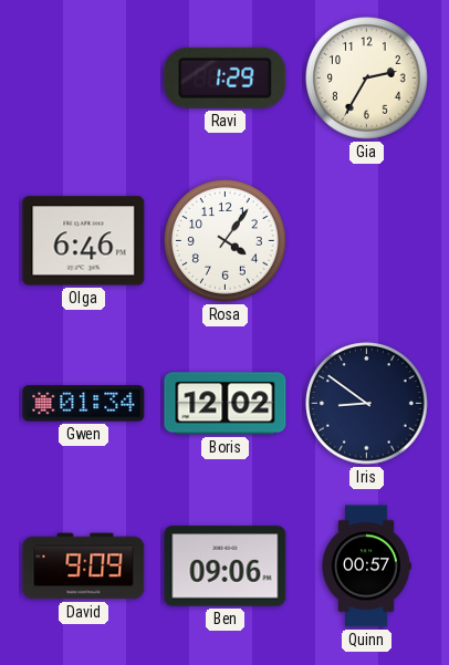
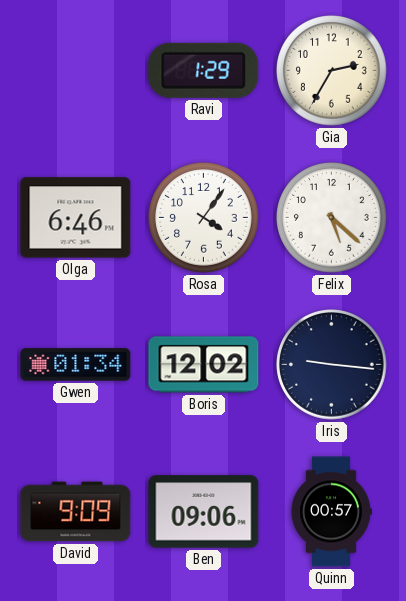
Felix: none -> 5:22 (332, 218)
Iris: 8:51 -> 9:16 (332, 365)
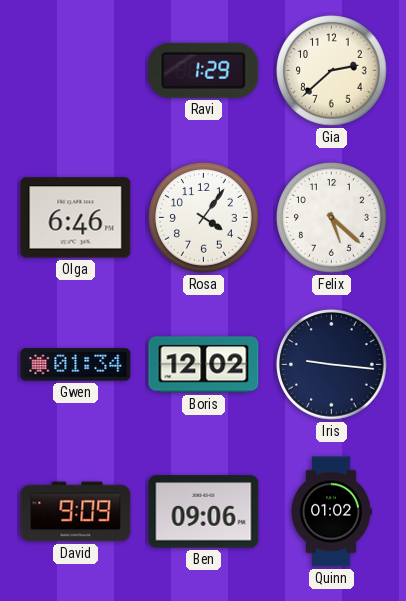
Gia: 2:35 -> 2:38 (332, 71)
Quinn: 00:57 -> 01:02 (331, 512)
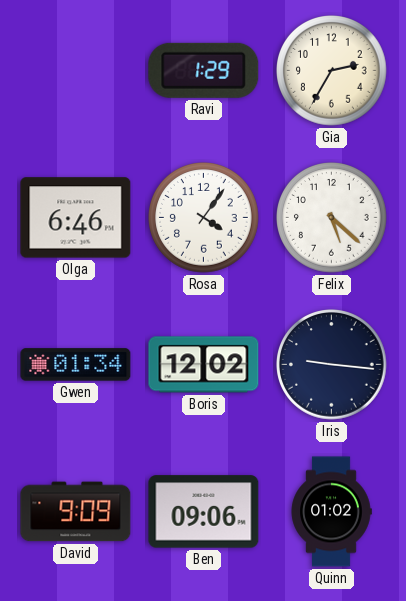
Gia: 2:38 -> 2:35 (332, 71)
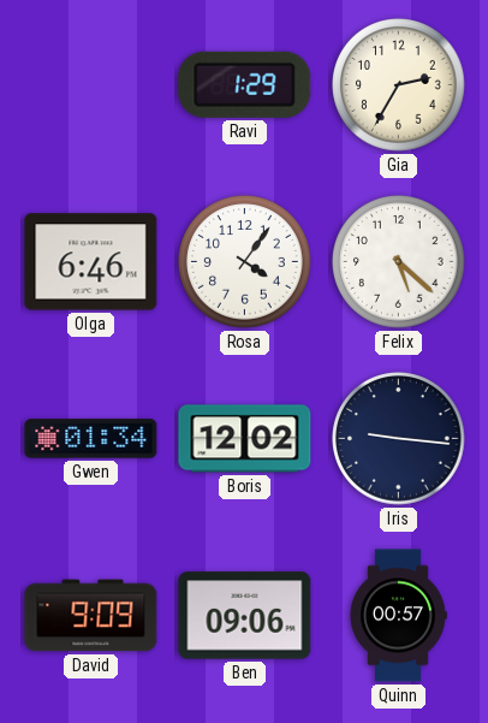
Quinn: 01:02 -> 00:57 (398, 616)
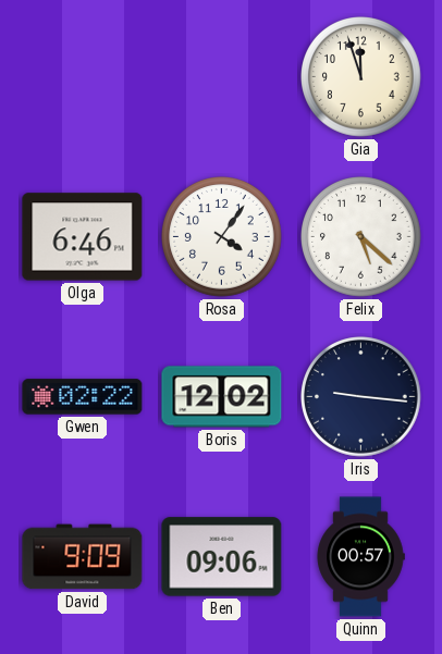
Ravi: 1:29 -> none (245, 84)
Gia: 2:35 -> 11:57 (361, 77)
Gwen: 01:34 -> 02:22 (83, 397)
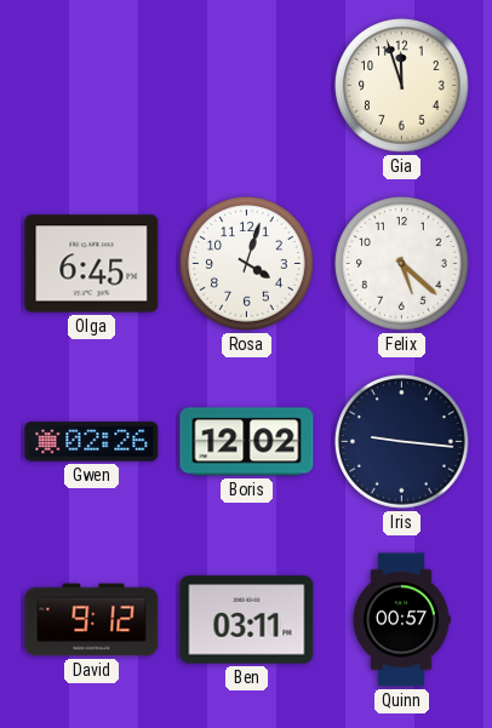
Olga: 6:46 -> 6:45 (92, 264)
Rosa: 4:06 -> 4:03 (247, 264)
Gwen: 02:22 -> 02:26 (92, 442)
David: 9:09 -> 9:12 (92, 620)
Ben: 09:06 -> 03:11 (247, 620)
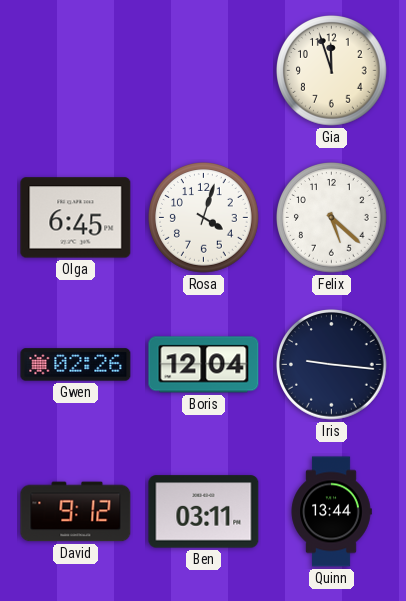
Boris: 12:02 -> 12:04 (204, 365)
Quinn: 00:57 -> 13:44 (331, 512)
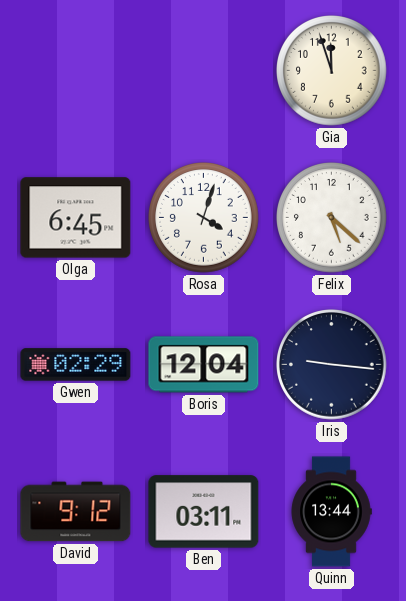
Gwen: 02:26 -> 02:29 (76, 365)
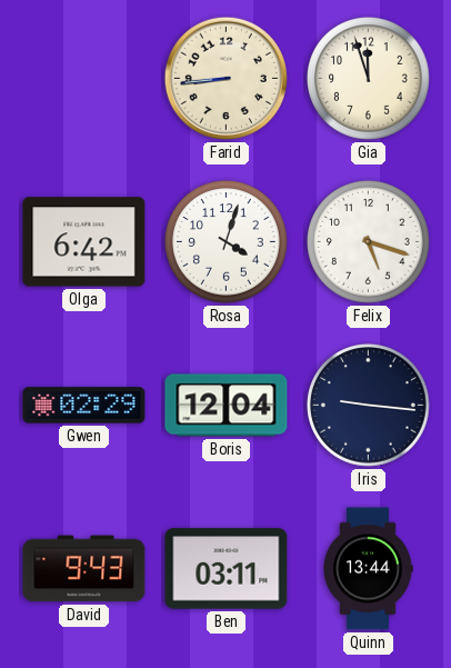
Farid: none -> 8:44 (225, 78)
Olga: 6:45 -> 6:42 (84, 242)
Felix: 5:22 -> 5:18 (369, 242)
David: 9:12 -> 9:43 (84, 569)
